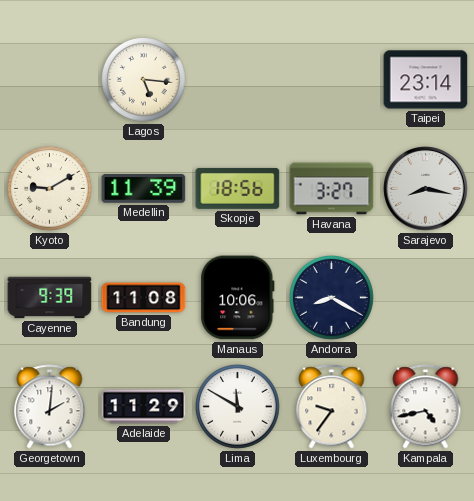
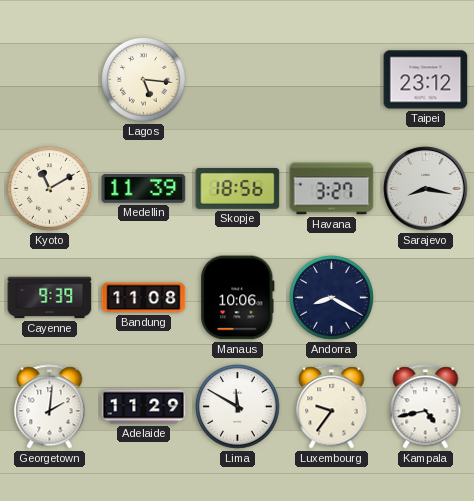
Taipei: 23:14 -> 23:12 (426, 80)
Kyoto: 9:10 -> 11:10 (50, 189)
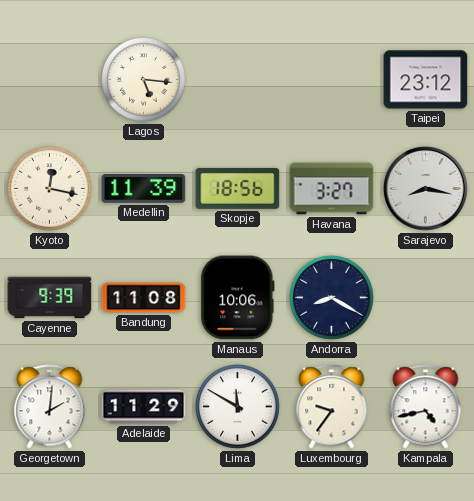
Kyoto: 11:10 -> 12:17 (50, 189)
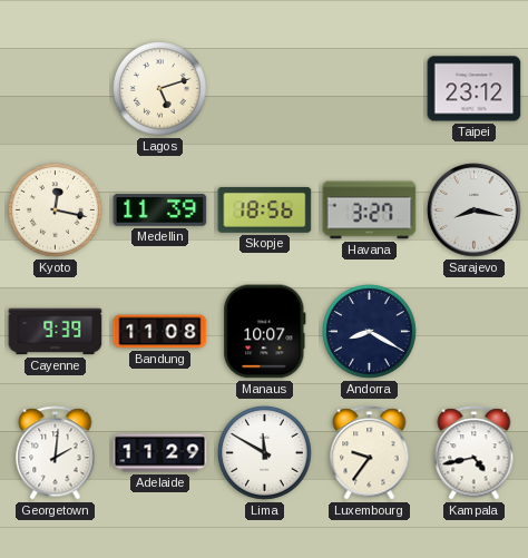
Lagos: 5:16 -> 5:12 (160, 89)
Manaus: 10:06 -> 10:07 (265, 332)
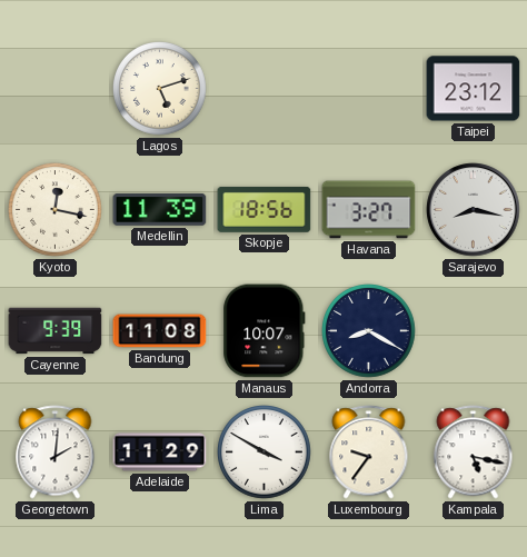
Lima: 11:50 -> 3:50 (265, 452)
Kampala: 4:43 -> 5:17 (474, 452)
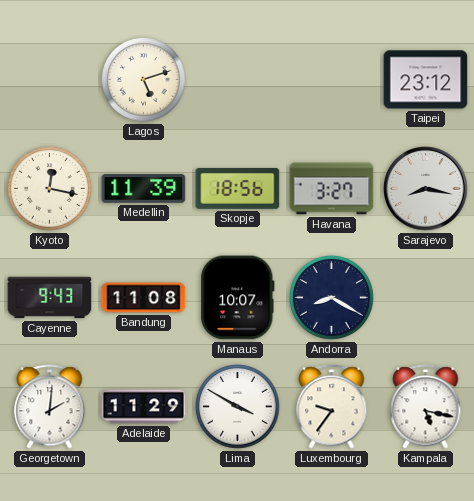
Cayenne: 9:39 -> 9:43 (50, 298)
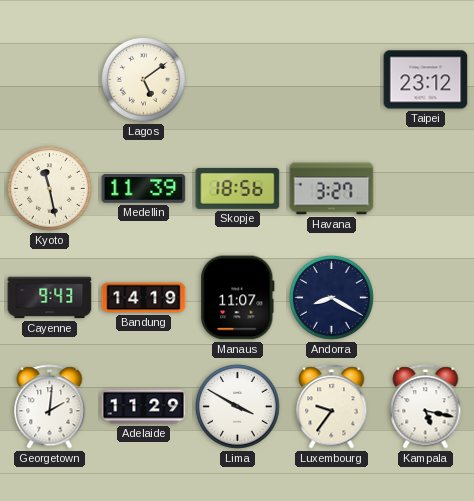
Lagos: 5:12 -> 5:09 (144, 80)
Kyoto: 12:17 -> 11:28 (50, 189)
Sarajevo: 8:17 -> none (426, 189)
Bandung: 11:08 -> 14:19 (144, 298)
Manaus: 10:07 -> 11:07 (238, 298)
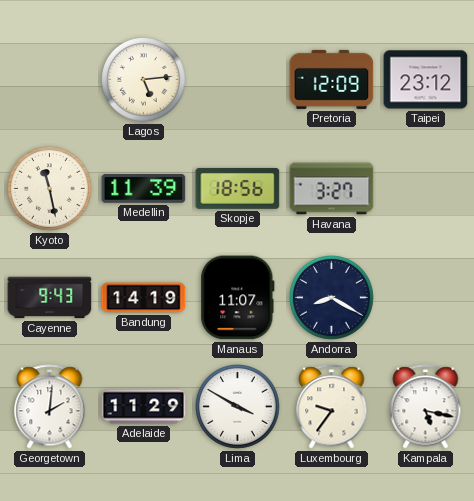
Lagos: 5:09 -> 5:14 (144, 80)
Pretoria: none -> 12:09 (332, 79)
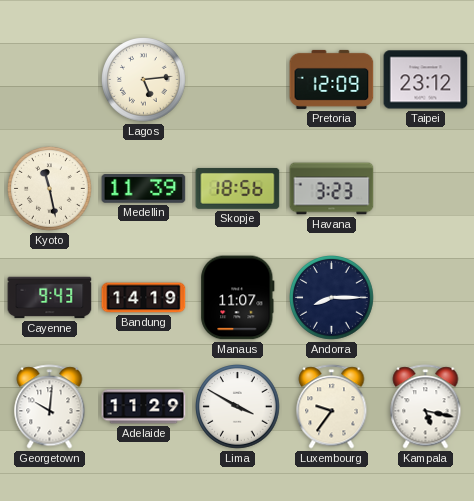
Havana: 3:27 -> 3:23 (332, 189)
Andorra: 8:20 -> 8:15 (332, 298)
Georgetown: 2:01 -> 10:01 (50, 407)
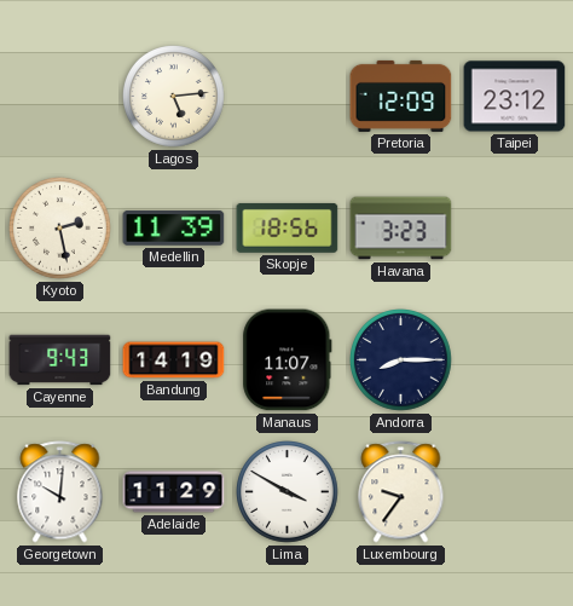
Kyoto: 11:28 -> 2:28 (60, 229)
Kampala: 5:17 -> none (426, 407)
